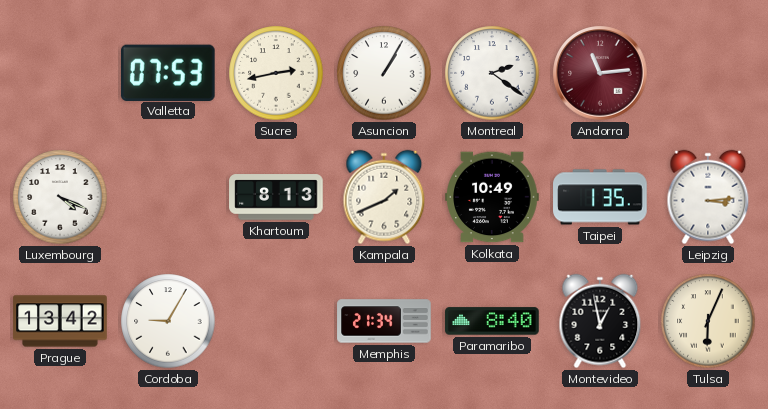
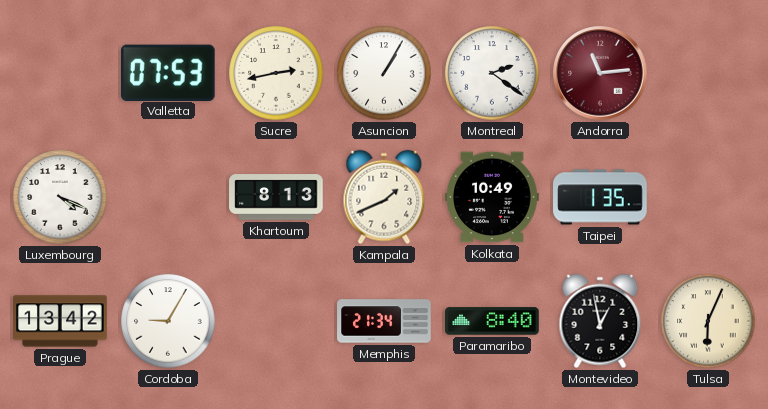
Leipzig: 3:14 -> none (708, 197)
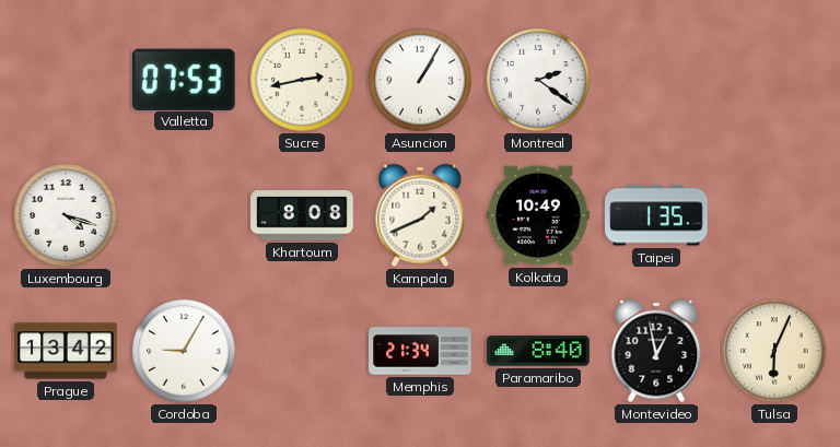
Andorra: 11:14 -> none (600, 73)
Luxembourg: 4:19 -> 4:18 (66, 215)
Khartoum: 8:13 -> 8:08 (302, 215)
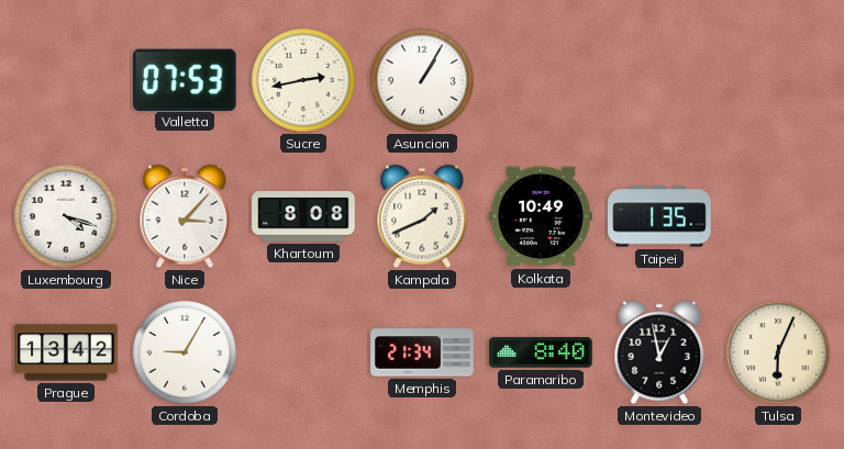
Montreal: 2:21 -> none (538, 80)
Nice: none -> 3:07 (185, 216)
